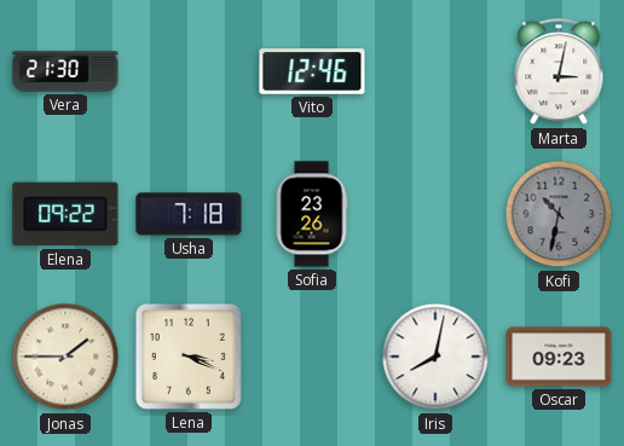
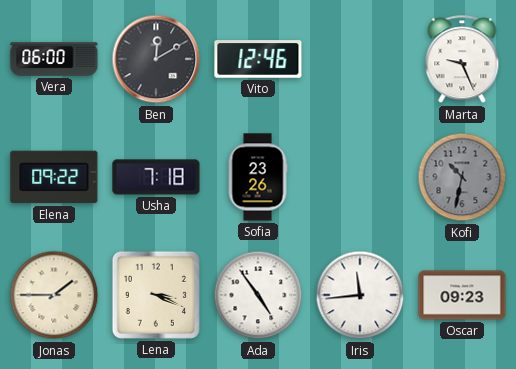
Vera: 21:30 -> 06:00 (54, 59)
Ben: none -> 12:10 (156, 59)
Marta: 3:02 -> 9:26 (462, 60)
Ada: none -> 4:54 (258, 295)
Iris: 8:02 -> 11:44 (360, 295)
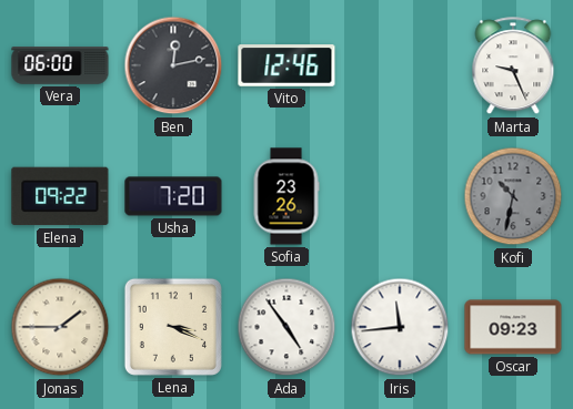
Ben: 12:10 -> 12:13 (173, 65)
Usha: 7:18 -> 7:20 (173, 196)
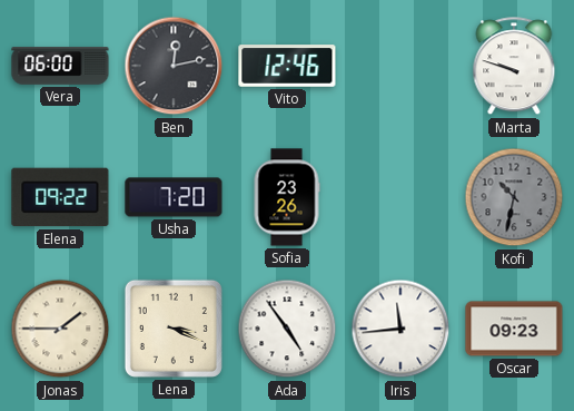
Marta: 9:26 -> 9:48 (514, 67)
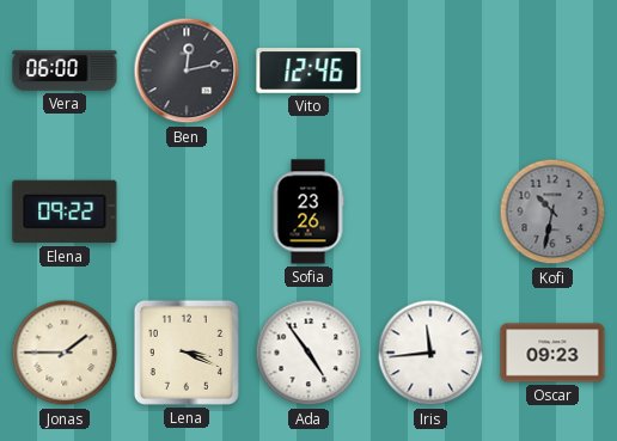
Marta: 9:48 -> none (514, 67)
Usha: 7:20 -> none (174, 197)
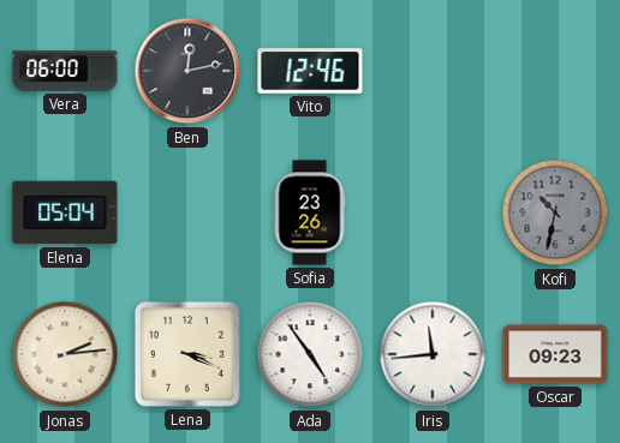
Elena: 09:22 -> 05:04 (65, 212)
Jonas: 1:45 -> 2:14 (65, 354)
